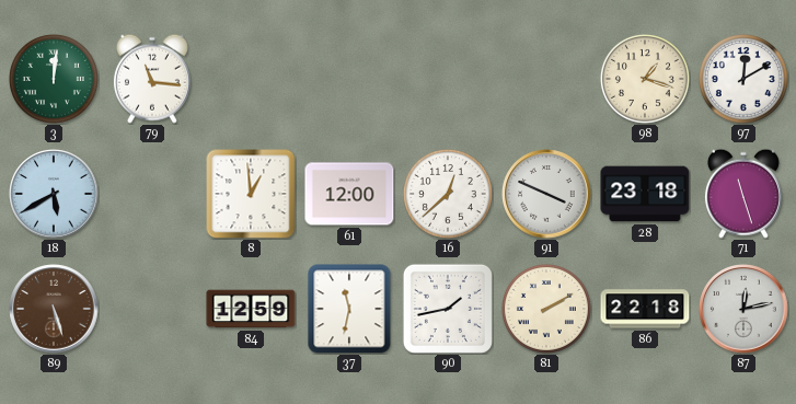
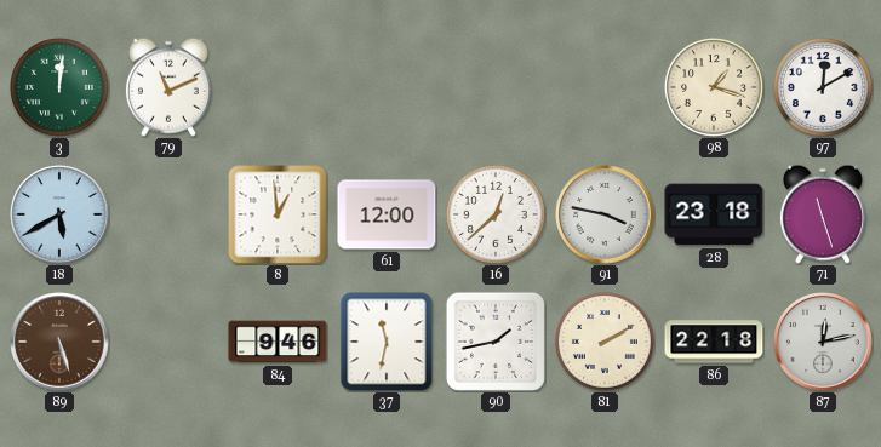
79: 11:16 -> 11:11 (168, 87)
91: 3:49 -> 3:47 (605, 214)
84: 12:59 -> 9:46 (278, 342)
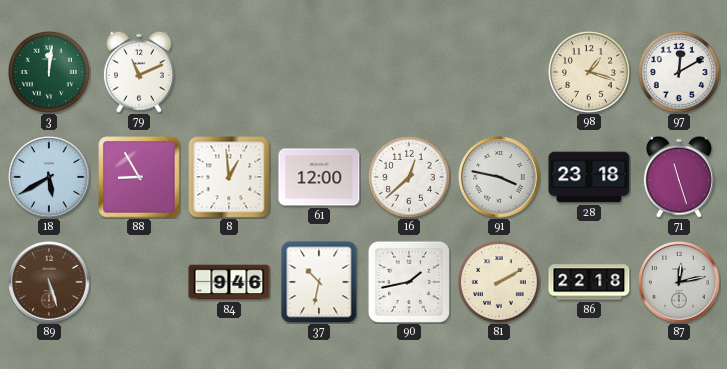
88: none -> 8:55 (139, 177)
37: 11:32 -> 10:32 (319, 282)
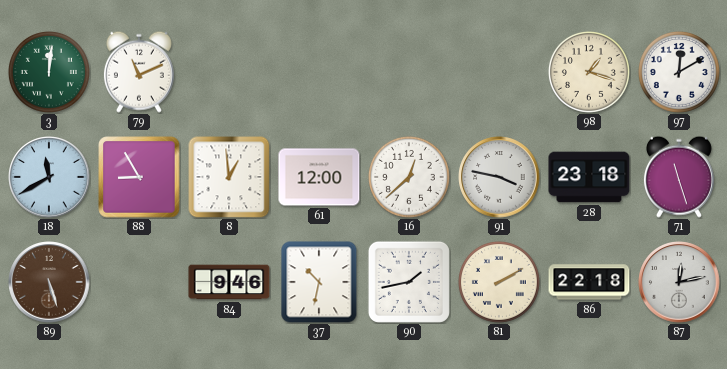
18: 5:40 -> 11:40 (49, 177)
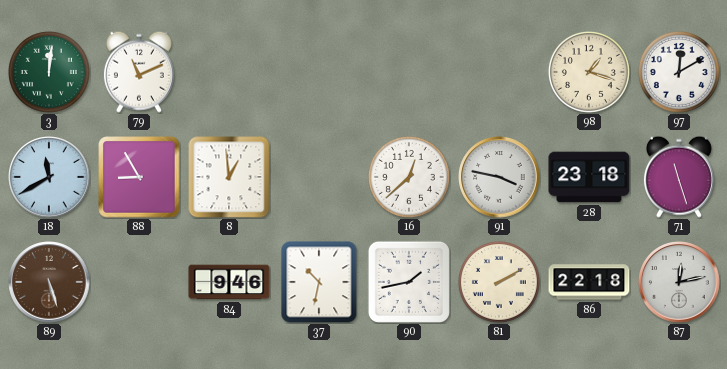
61: 12:00 -> none (319, 177)
